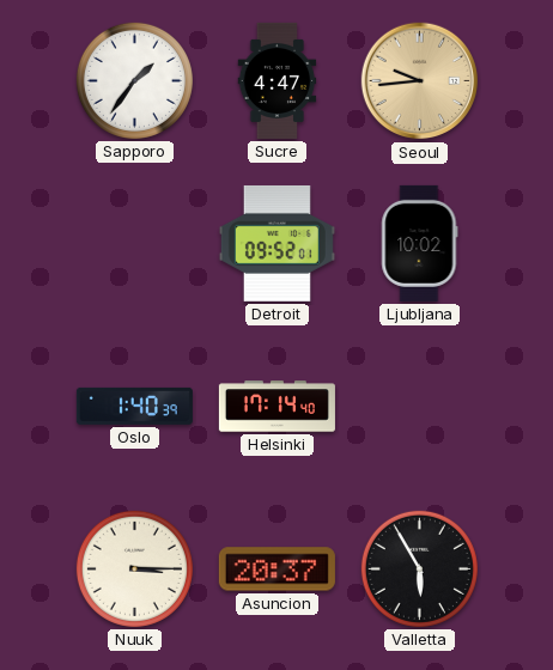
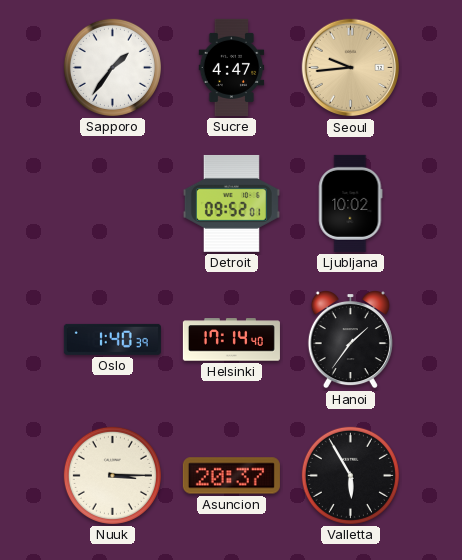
Hanoi: none -> 1:36 (350, 340)
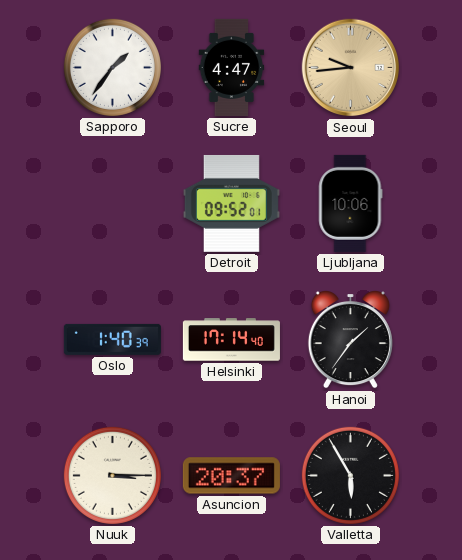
Ljubljana: 10:02 -> 10:06 (351, 203)
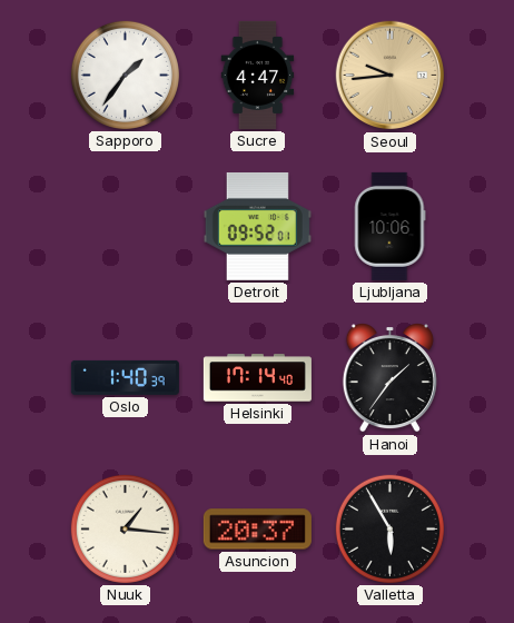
Nuuk: 3:15 -> 1:16 (125, 528)
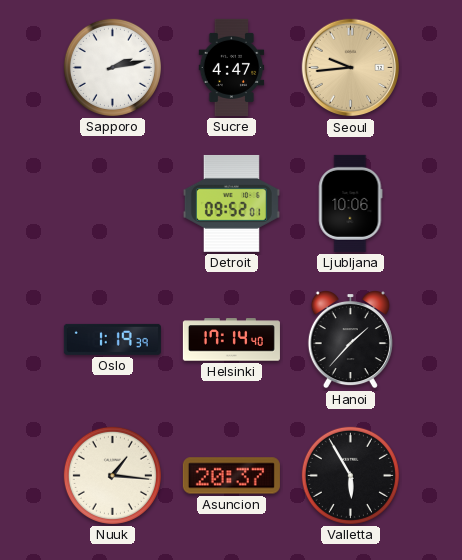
Sapporo: 1:36 -> 2:13 (112, 67)
Oslo: 1:40 -> 1:19 (112, 339)
Hanoi: 1:36 -> 1:37 (350, 340)
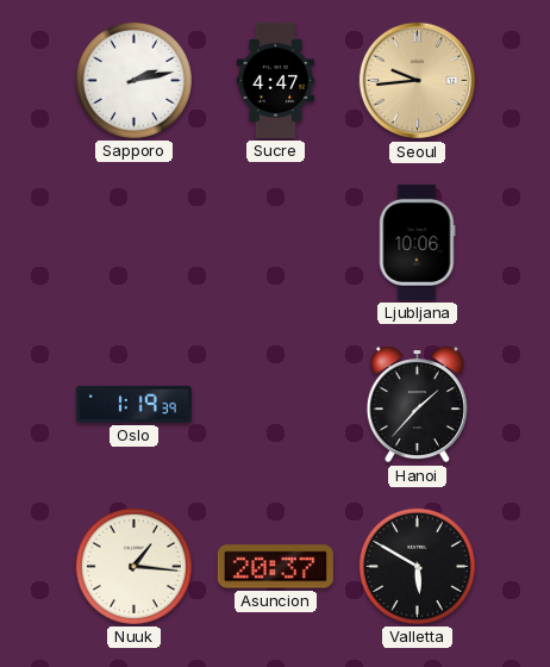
Detroit: 09:52 -> none (231, 203)
Helsinki: 17:14 -> none (231, 340)
Valletta: 5:55 -> 5:50 (417, 566)
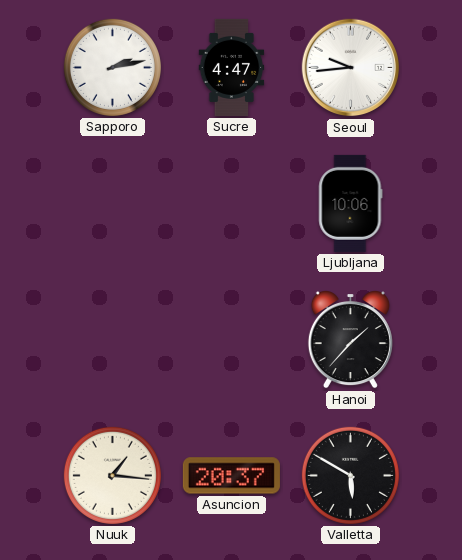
Seoul dial: champagne -> white (351, 68)
Oslo: 1:19 -> none (133, 404)
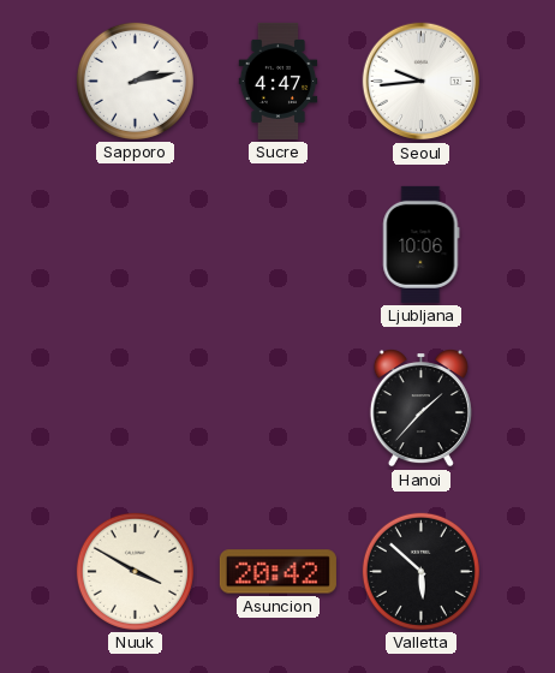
Nuuk: 1:16 -> 3:50 (135, 571)
Asuncion: 20:37 -> 20:42 (277, 572)
Valletta: 5:50 -> 5:52 (420, 571)
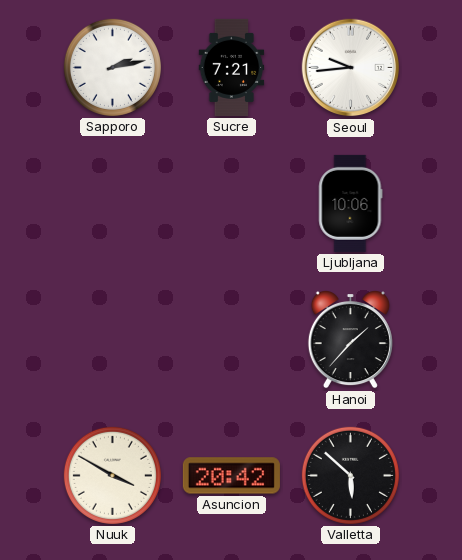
Sucre: 4:47 -> 7:21 (232, 67)
